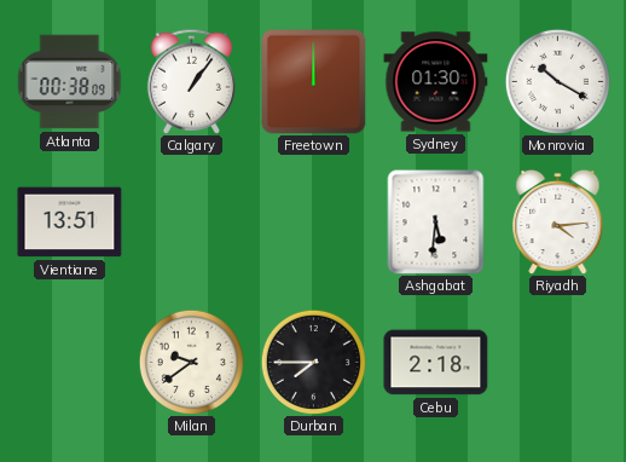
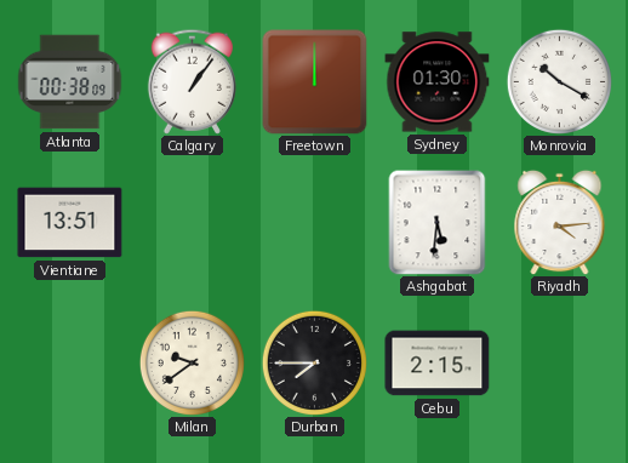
Cebu: 2:18 -> 2:15 (438, 364)
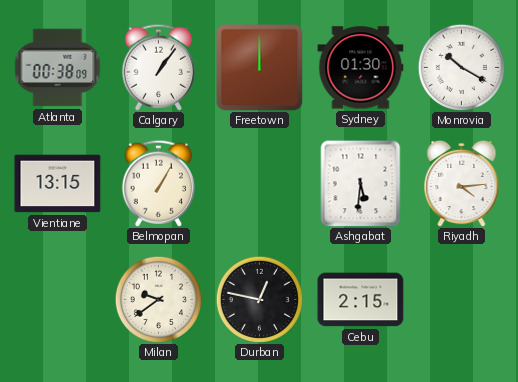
Vientiane: 13:51 -> 13:15 (58, 184)
Belmopan: none -> 1:05 (158, 183)
Durban: 7:45 -> 12:47 (259, 299)
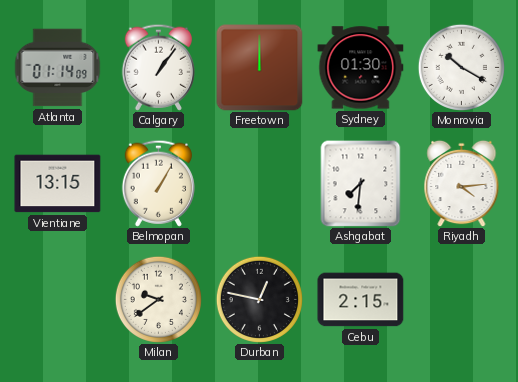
Atlanta: 00:38 -> 01:14 (57, 68)
Ashgabat: 5:31 -> 7:31 (361, 183)
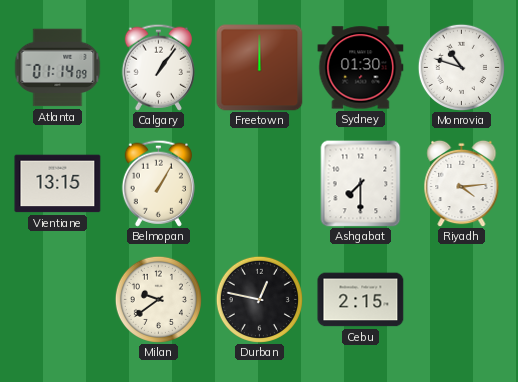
Monrovia: 10:20 -> 10:48 (461, 67)
Ashgabat: 7:31 -> 7:30 (361, 183)
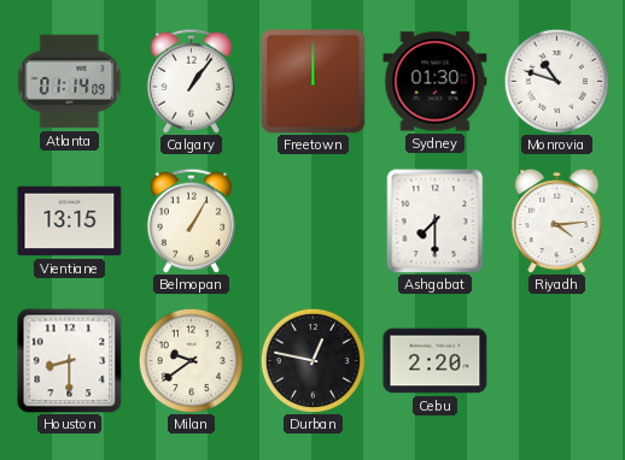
Houston: none -> 8:30 (70, 361)
Cebu: 2:15 -> 2:20 (436, 361)
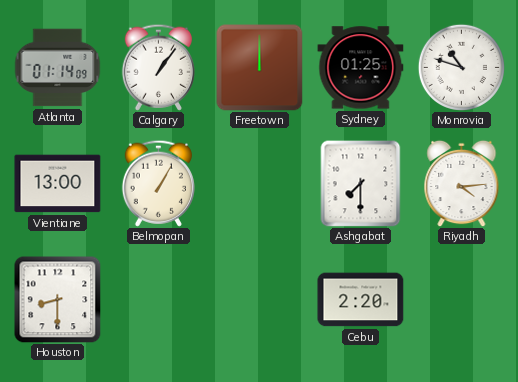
Sydney: 01:30 -> 01:25 (361, 68)
Vientiane: 13:15 -> 13:00 (58, 184)
Milan: 9:39 -> none (191, 360)
Durban: 12:47 -> none (312, 360)
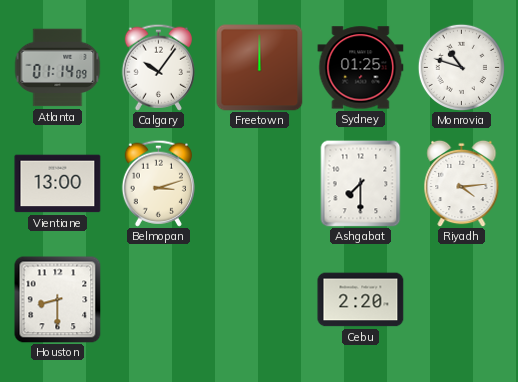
Calgary: 1:06 -> 10:06 (158, 67)
Belmopan: 1:05 -> 3:12 (158, 183)
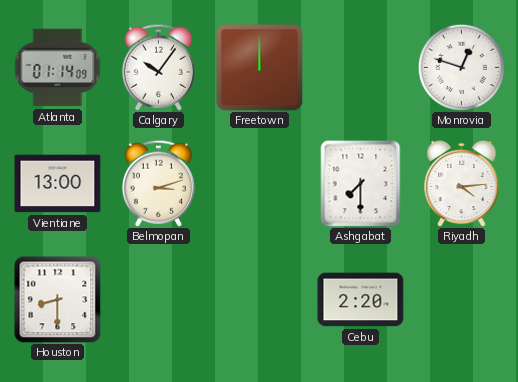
Sydney: 01:25 -> none (361, 68)
Monrovia: 10:48 -> 12:48 (461, 67)
